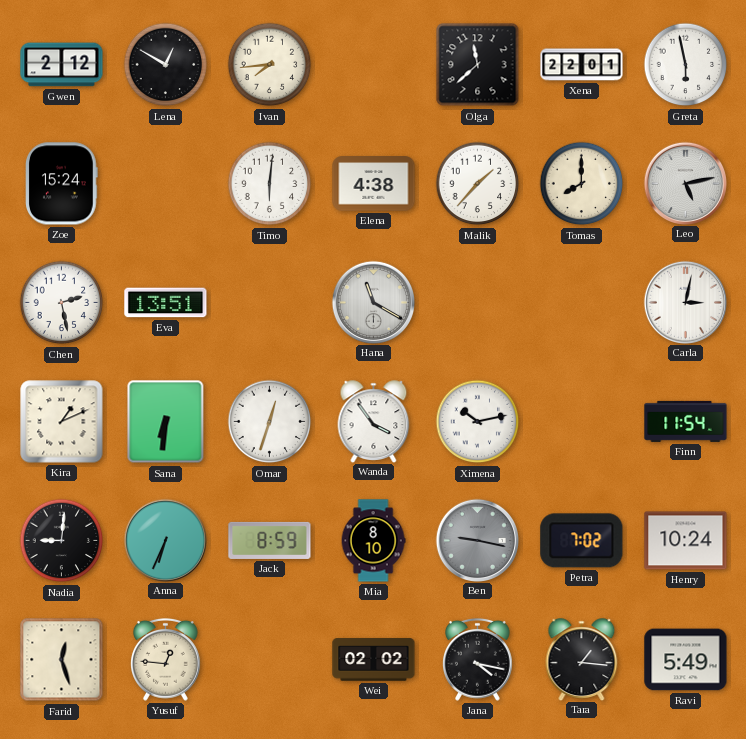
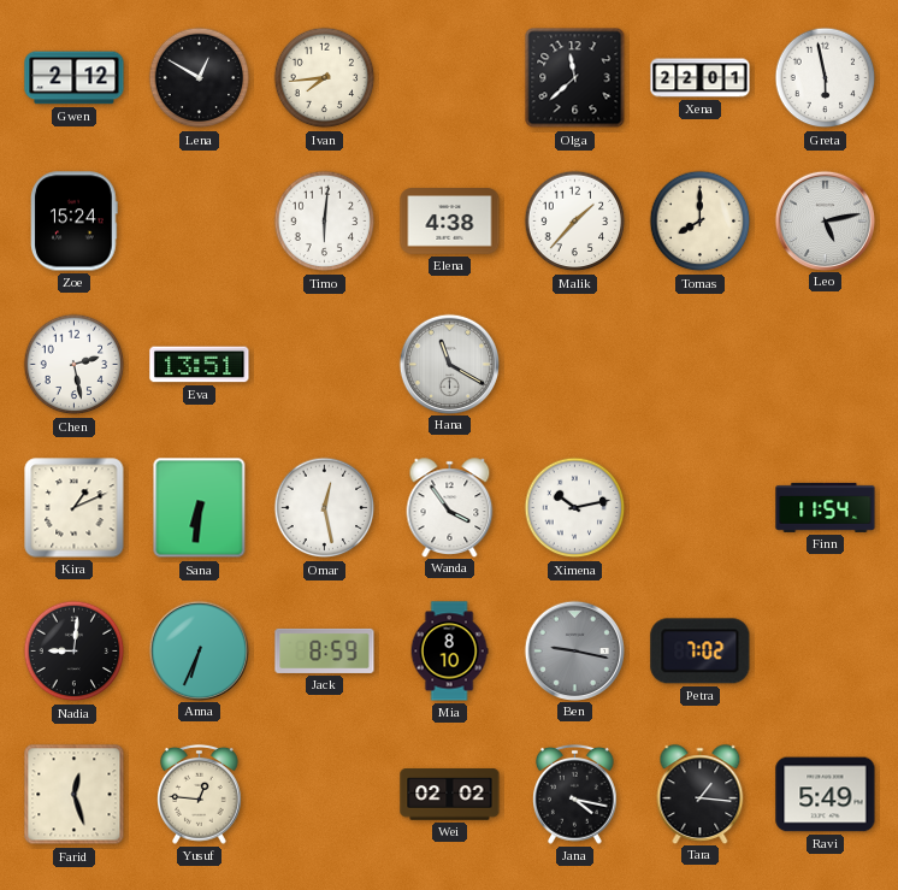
Carla: 3:02 -> none (685, 302)
Omar: 12:33 -> 12:28 (325, 508)
Henry: 10:24 -> none (686, 541)
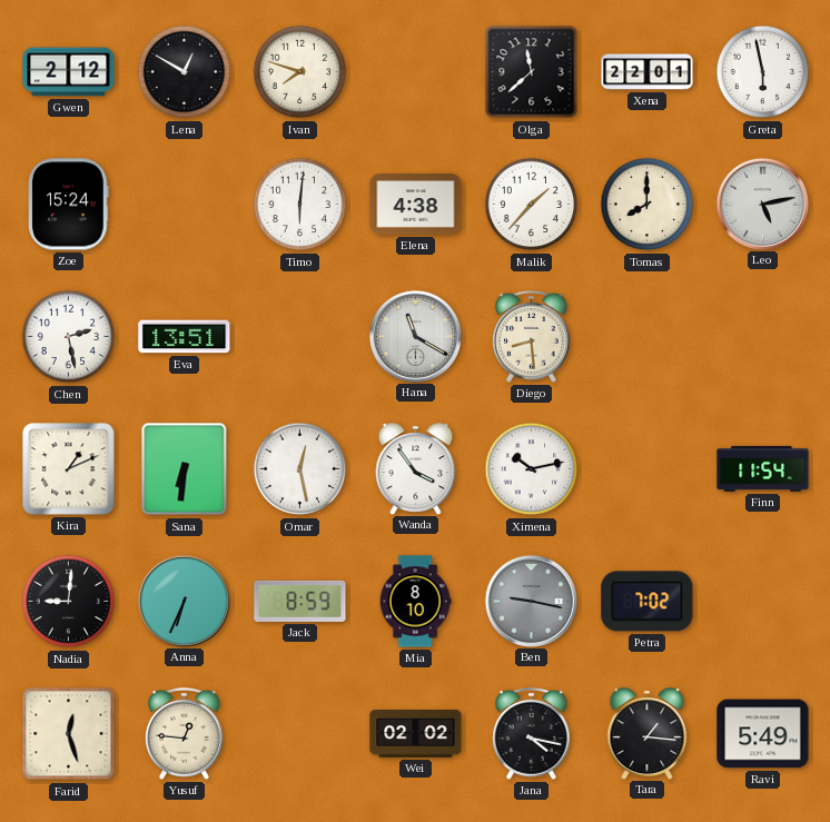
Ivan: 7:44 -> 7:48 (300, 72)
Diego: none -> 8:29 (532, 336)
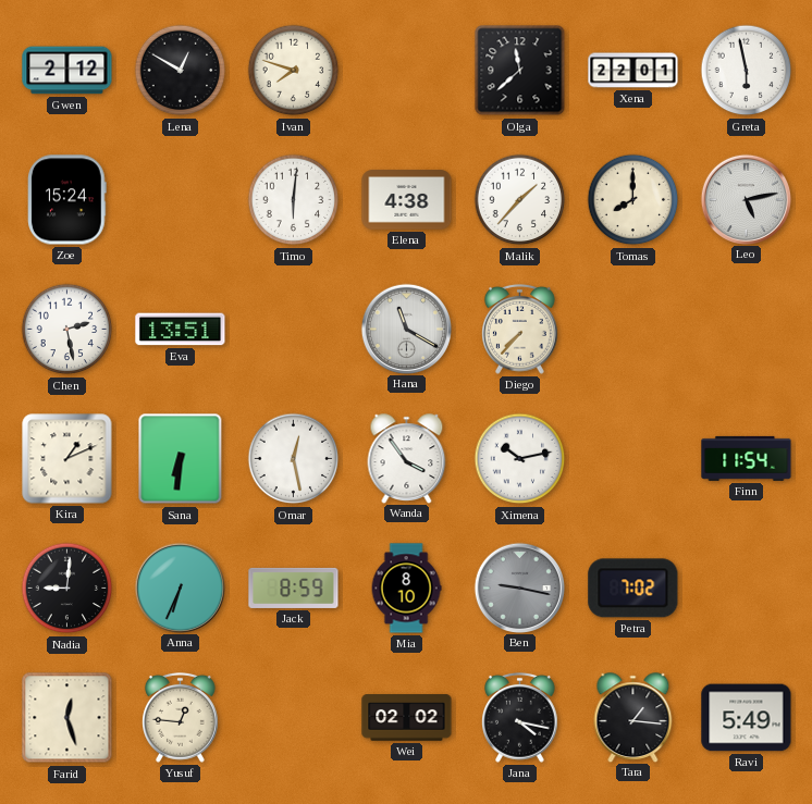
Diego: 8:29 -> 7:37 (520, 329)
